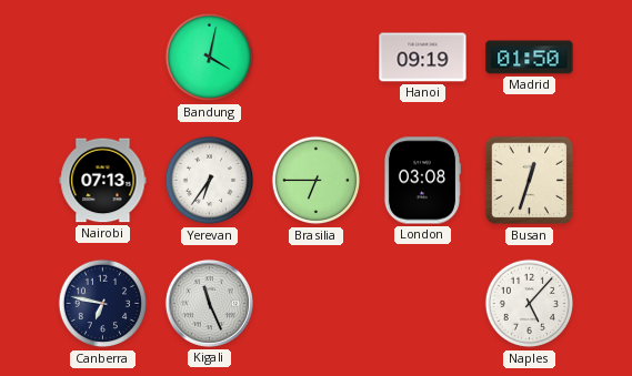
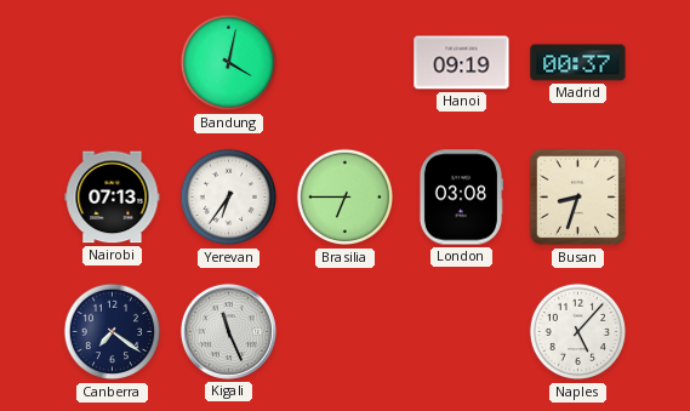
Madrid: 01:50 -> 00:37 (578, 63)
Busan: 12:33 -> 8:33 (578, 198)
Canberra: 6:47 -> 7:21 (113, 332)
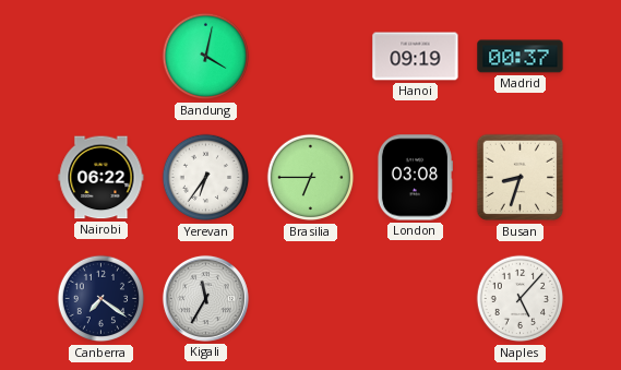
Nairobi: 07:13 -> 06:22 (101, 178)
Kigali: 11:26 -> 11:35 (205, 298)
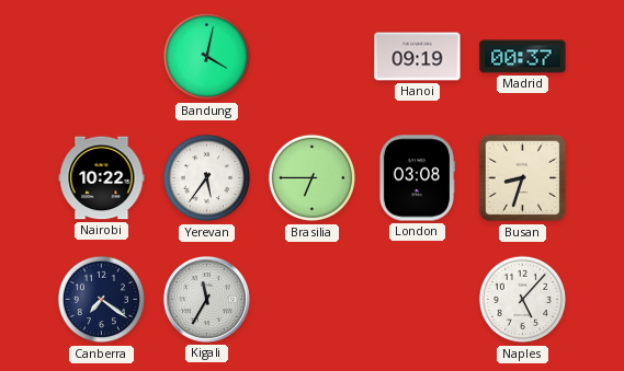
Nairobi: 06:22 -> 10:22 (102, 178)
Yerevan: 6:36 -> 5:36 (207, 178)
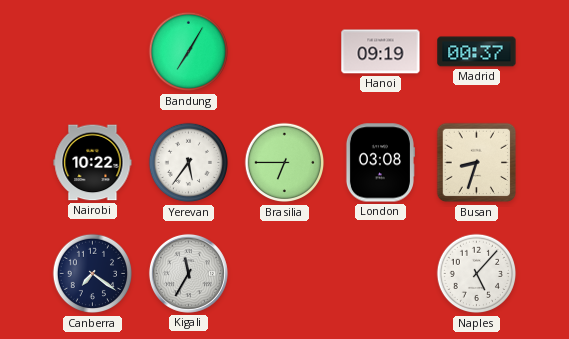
Bandung: 4:02 -> 7:05 (189, 52)
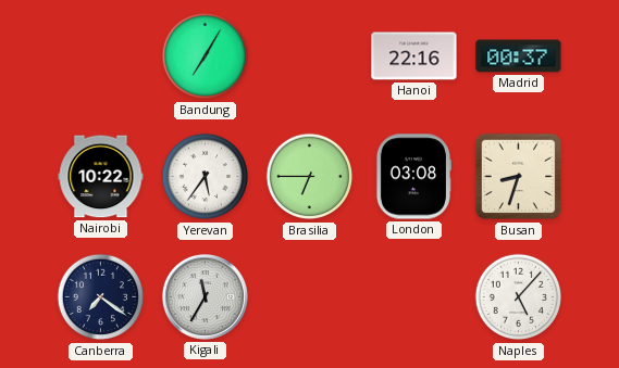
Hanoi: 09:19 -> 22:16 (414, 56)
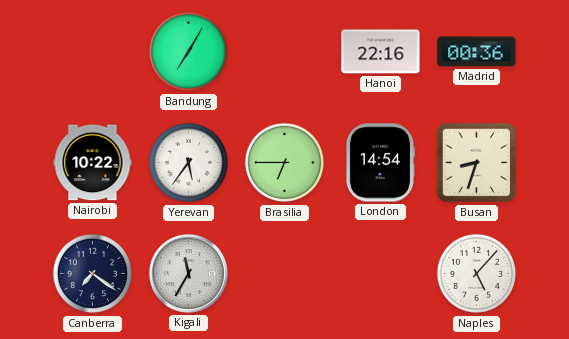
Madrid: 00:37 -> 00:36 (477, 52)
London: 03:08 -> 14:54 (380, 163)
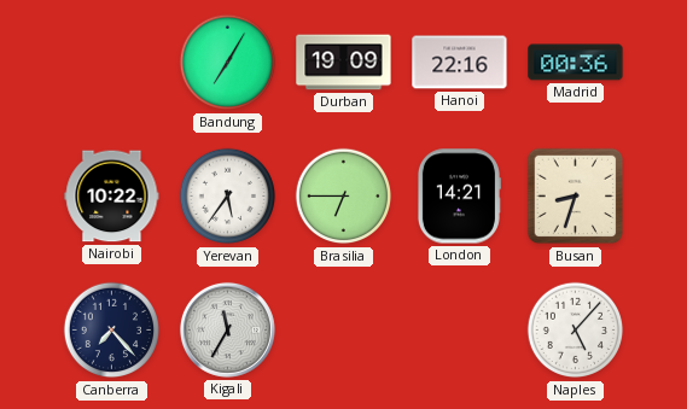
Durban: none -> 19:09 (344, 63)
London: 14:54 -> 14:21 (459, 197)
Canberra: 7:21 -> 7:23 (112, 331)
